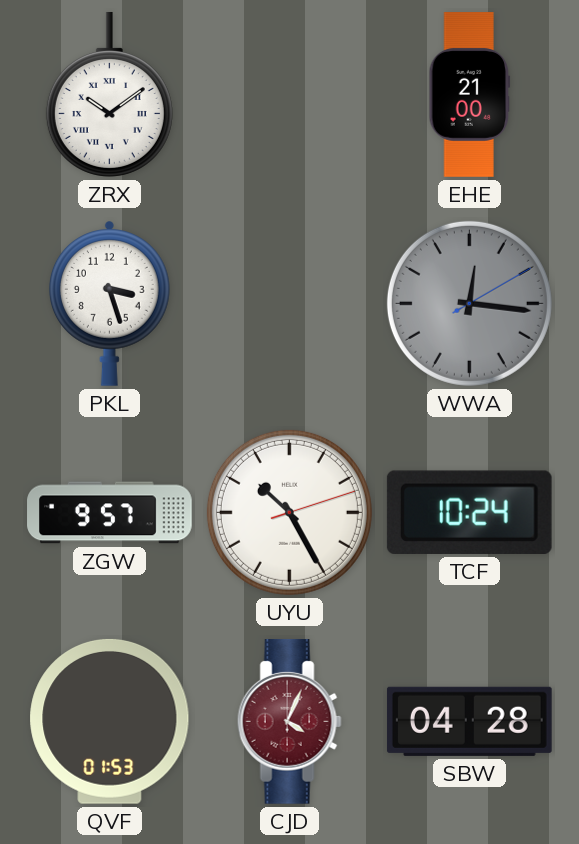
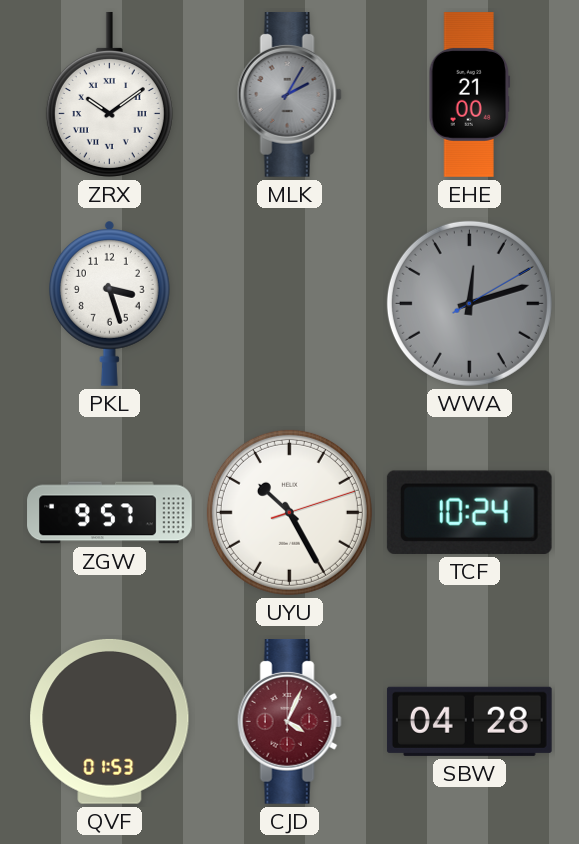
MLK: none -> 2:05 (289, 95)
WWA: 12:16 -> 12:12 (469, 303)
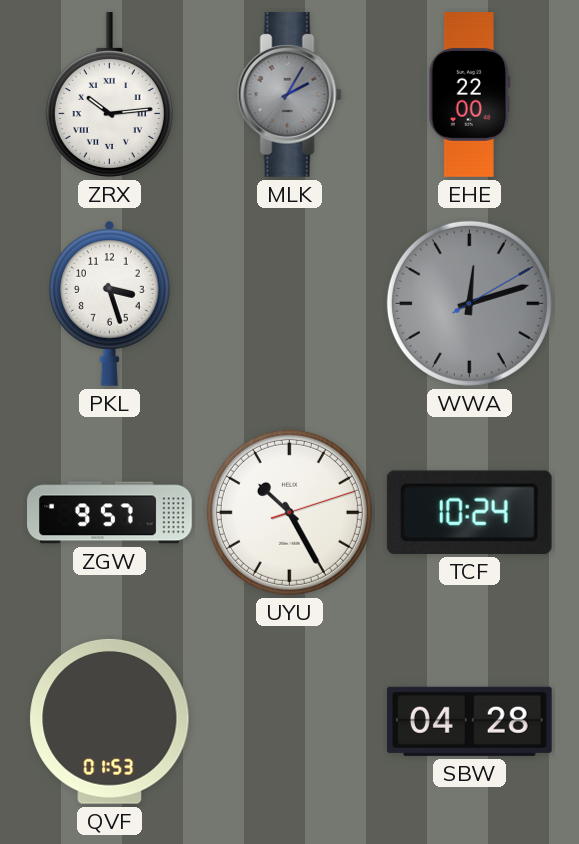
ZRX: 10:09 -> 10:14 (109, 94)
EHE: 21:00 -> 22:00 (470, 95)
CJD: 4:04 -> none (289, 722)
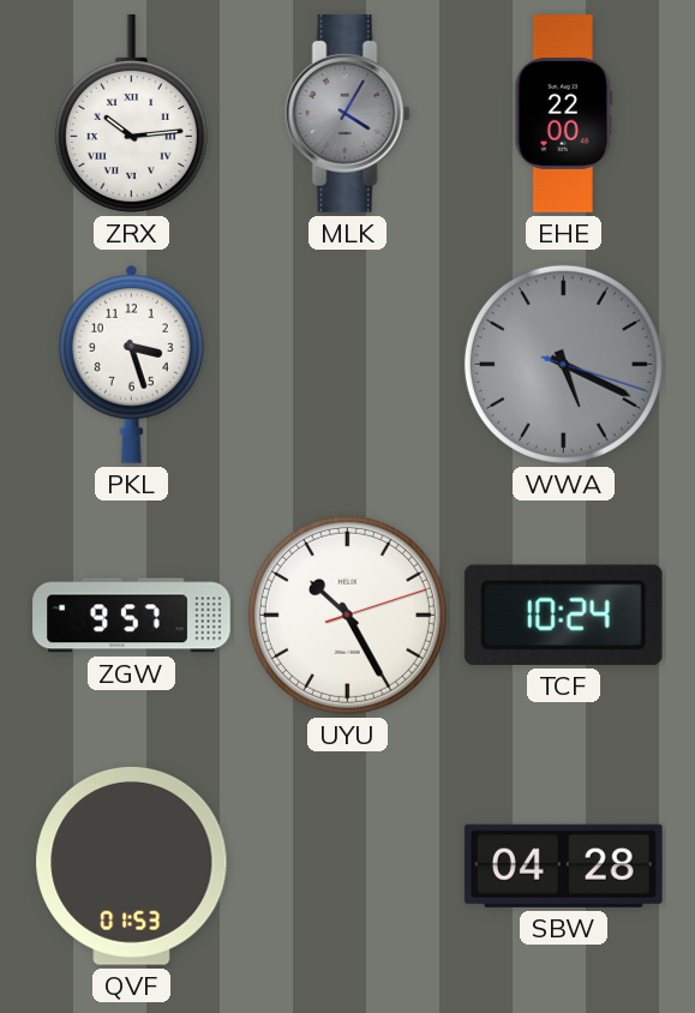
MLK: 2:05 -> 4:05 (347, 114)
WWA: 12:12 -> 5:19 (563, 364)
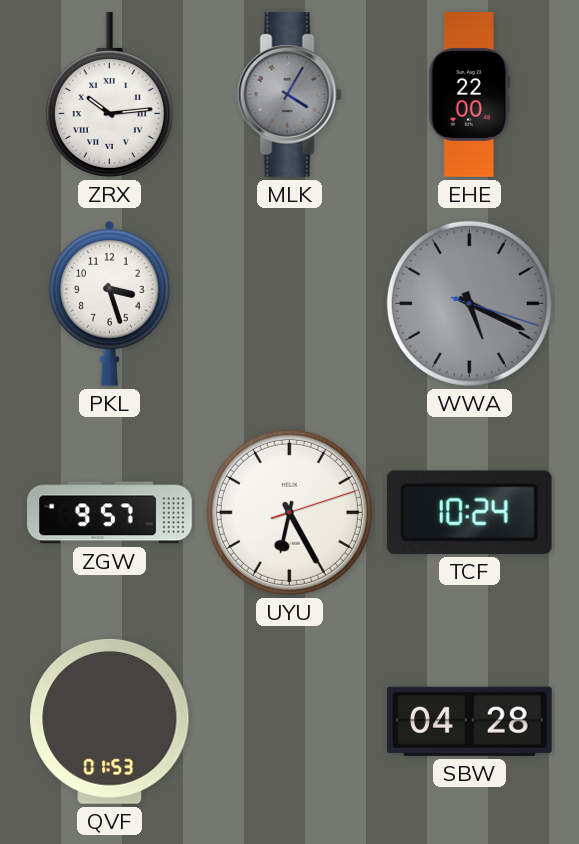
UYU: 10:25 -> 6:25 (289, 512)
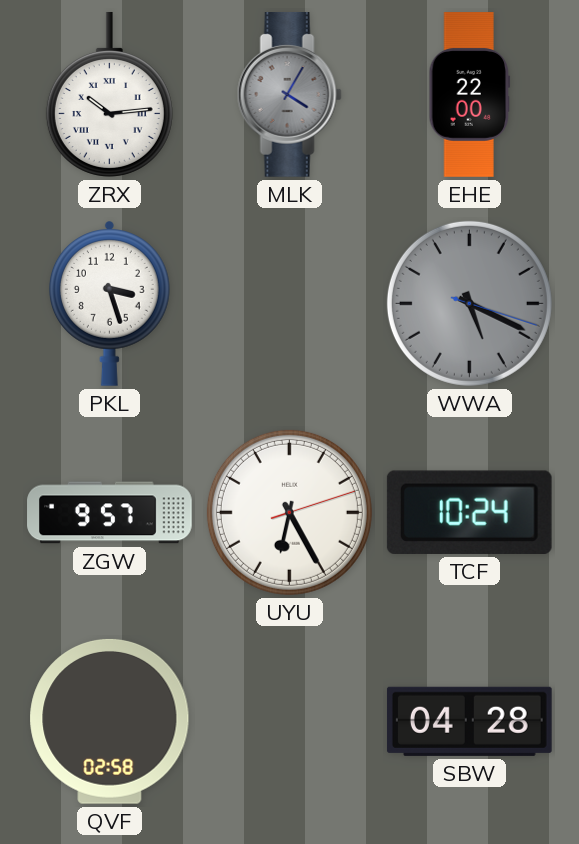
QVF: 01:53 -> 02:58 (110, 721)
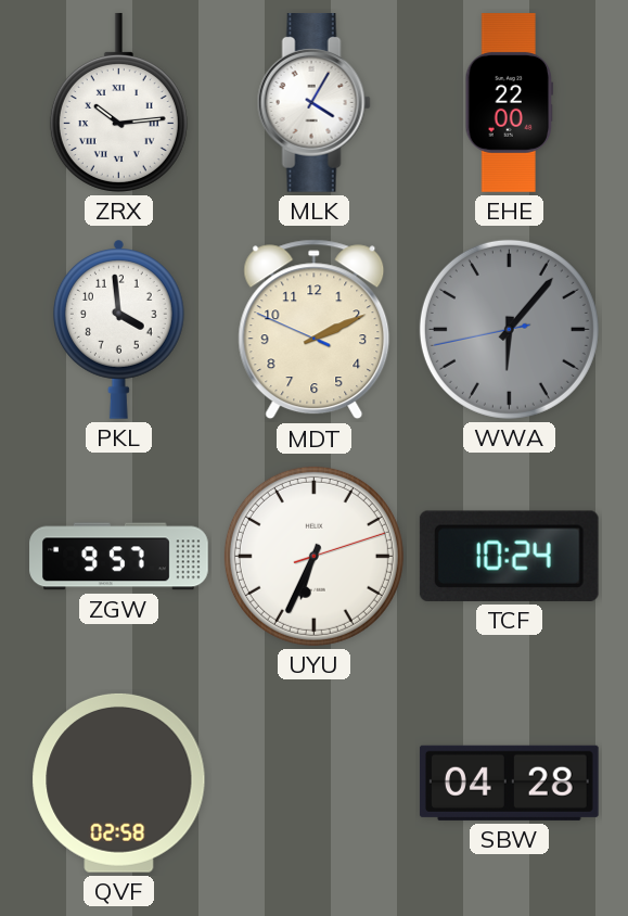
MLK dial: grey -> white (313, 103)
PKL: 3:27 -> 3:59 (118, 329)
MDT: none -> 2:10 (315, 330)
WWA: 5:19 -> 6:06 (509, 329)
UYU: 6:25 -> 6:34 (313, 556)
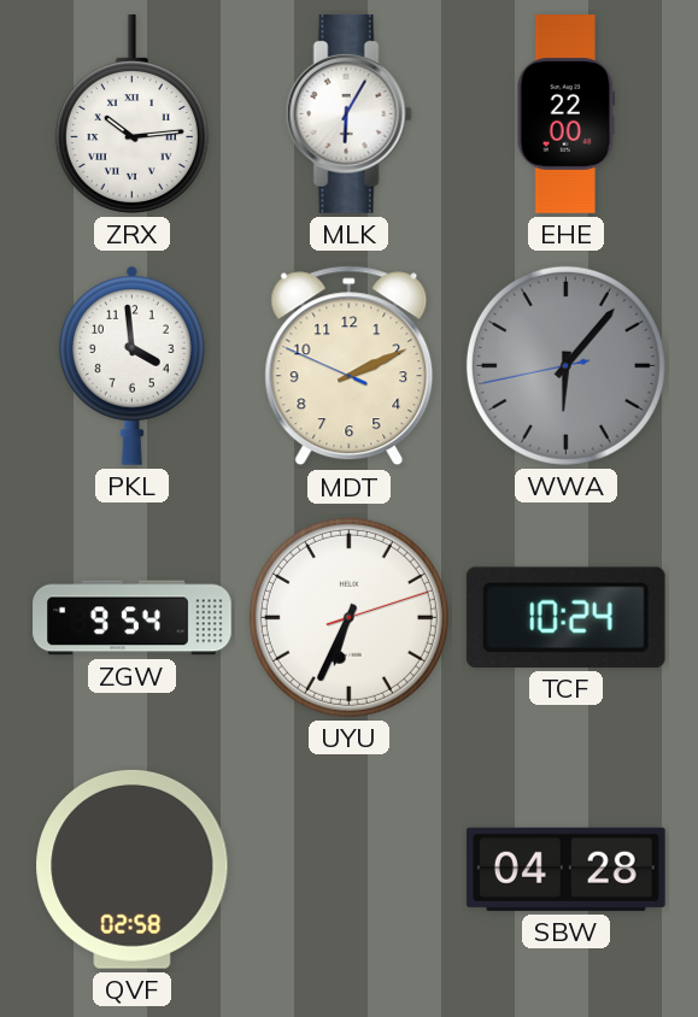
MLK: 4:05 -> 6:05 (348, 114)
ZGW: 9:57 -> 9:54 (133, 618)
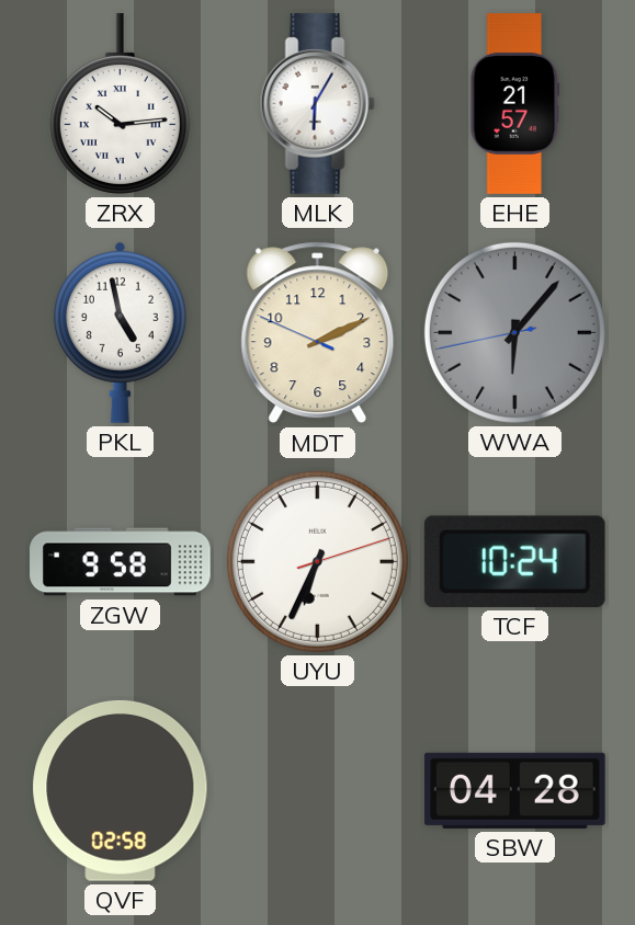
EHE: 22:00 -> 21:57 (515, 104)
PKL: 3:59 -> 4:58 (120, 332)
ZGW: 9:54 -> 9:58 (121, 562)
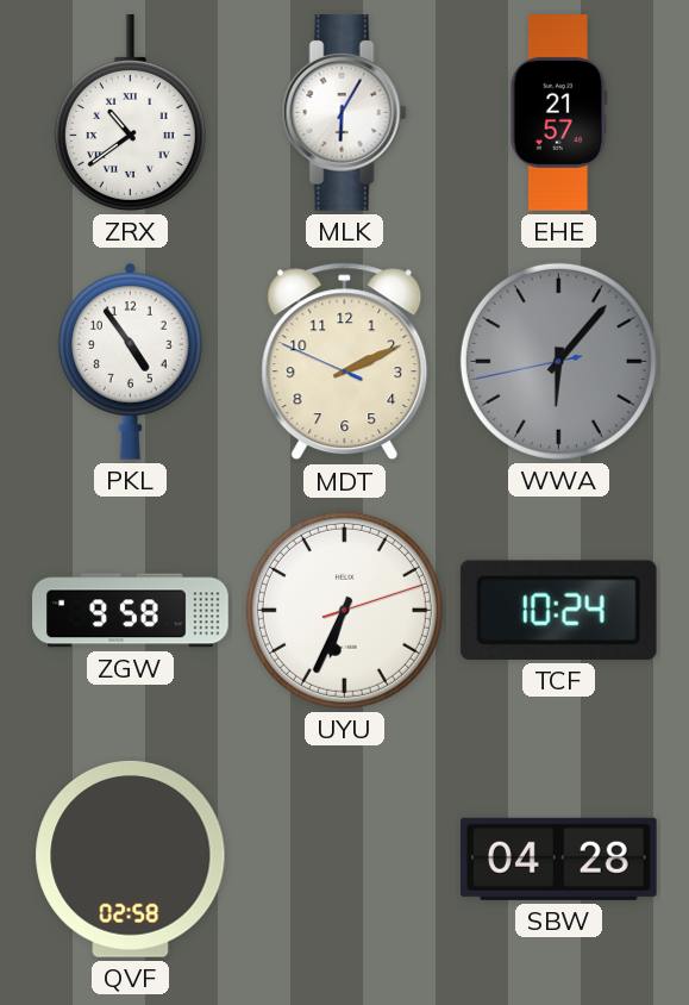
ZRX: 10:14 -> 10:39 (130, 112)
PKL: 4:58 -> 4:54 (130, 361)
